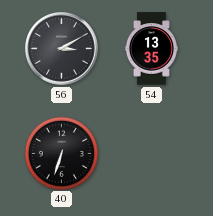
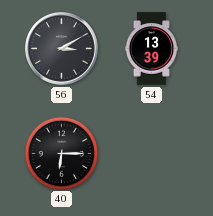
54: 13:35 -> 13:39 (151, 49)
40: 6:33 -> 6:15 (61, 153)
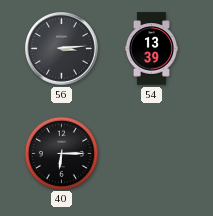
56: 3:10 -> 3:14 (62, 49)
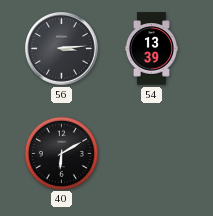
40: 6:15 -> 6:10 (61, 153)
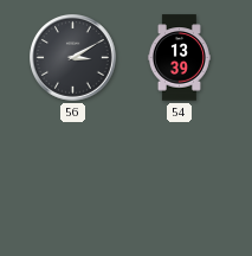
56: 3:14 -> 3:10 (73, 58)
40: 6:10 -> none (61, 153)
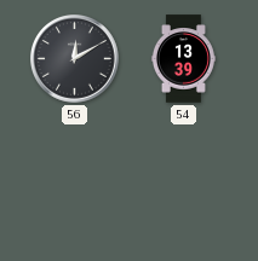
56: 3:10 -> 12:10 (75, 59)
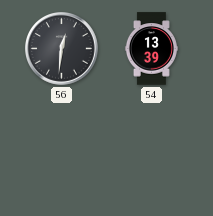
56: 12:10 -> 12:31 (62, 49)
